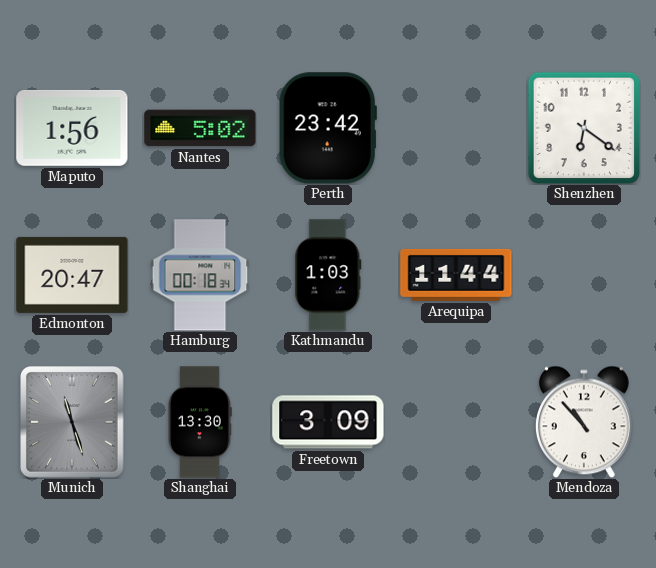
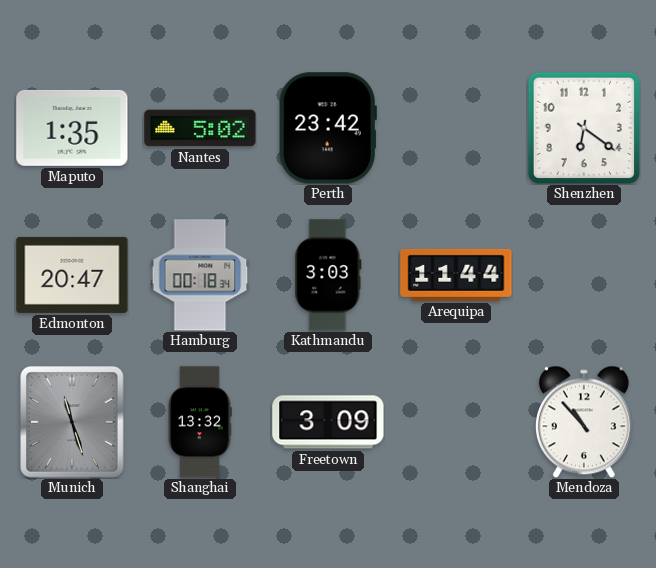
Maputo: 1:56 -> 1:35 (72, 128)
Kathmandu: 1:03 -> 3:03 (328, 275)
Shanghai: 13:30 -> 13:32 (200, 422)
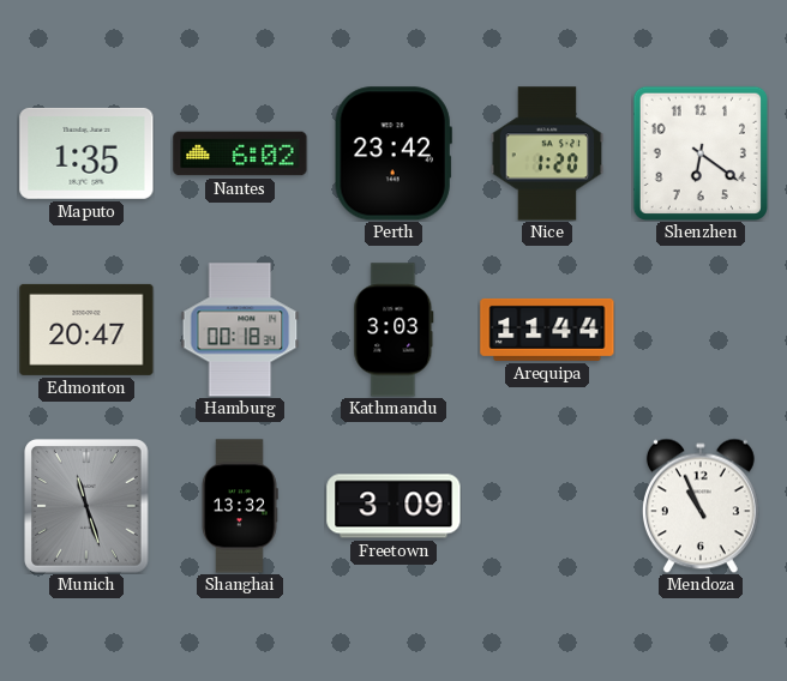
Nantes: 5:02 -> 6:02 (240, 153)
Nice: none -> 1:20 (547, 153)
Mendoza: 10:53 -> 10:56 (701, 506)
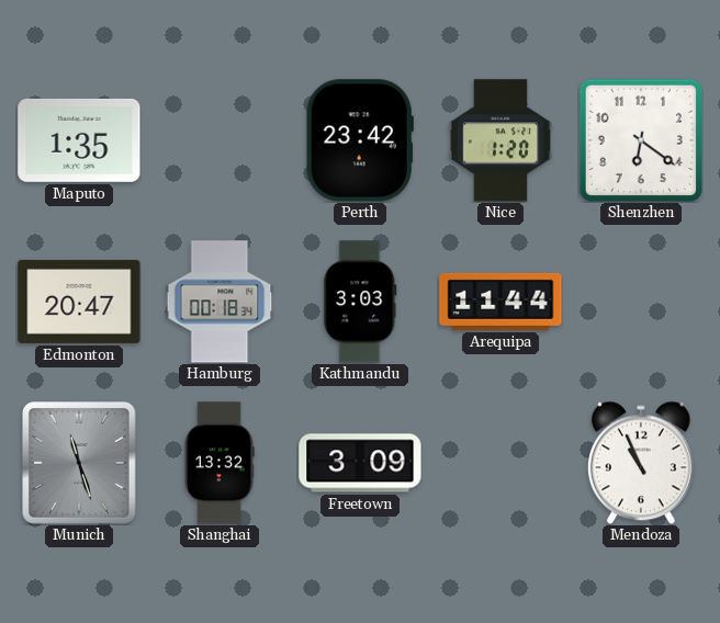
Nantes: 6:02 -> none (240, 153)
